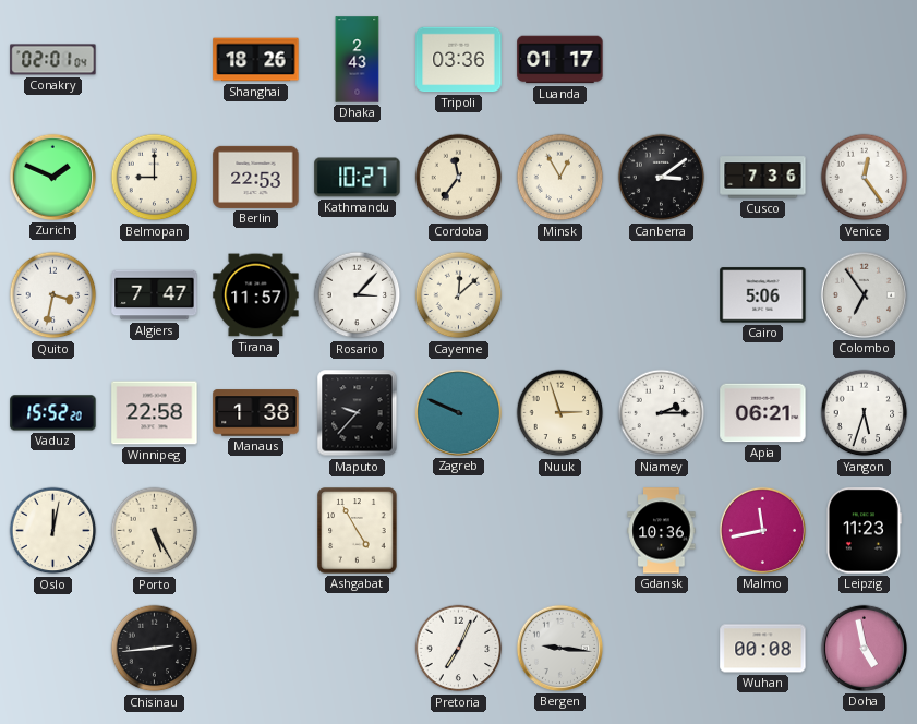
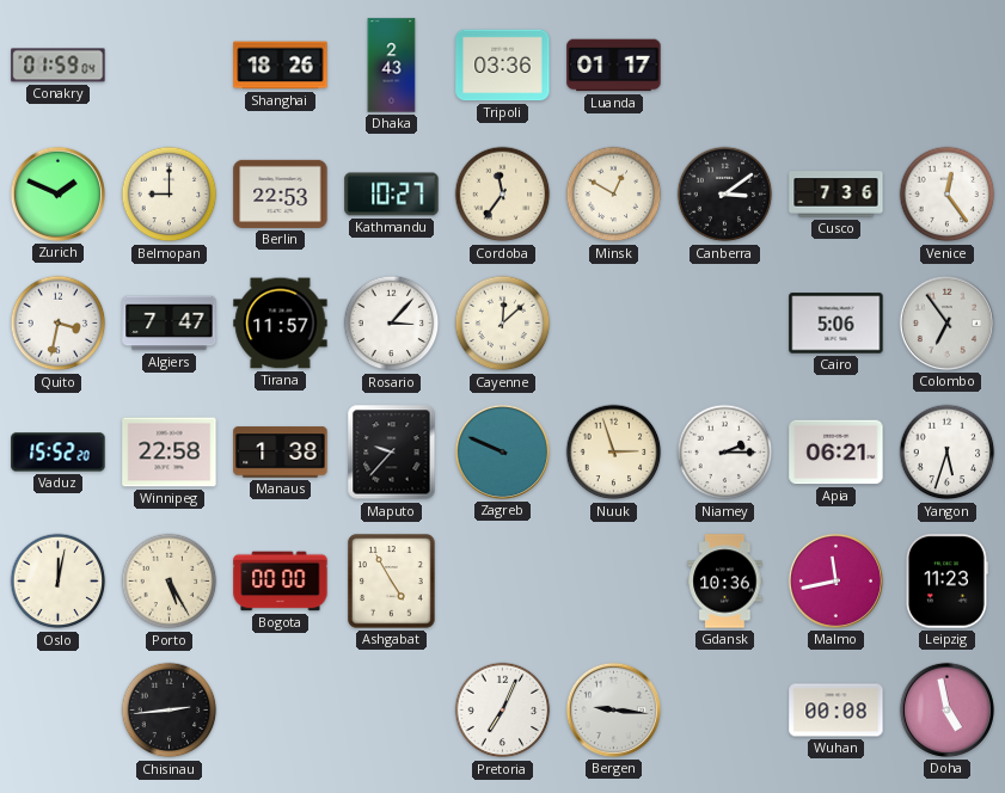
Conakry: 02:01 -> 01:59 (59, 66)
Minsk: 12:55 -> 12:50 (614, 195)
Bogota: none -> 00:00 (281, 582)
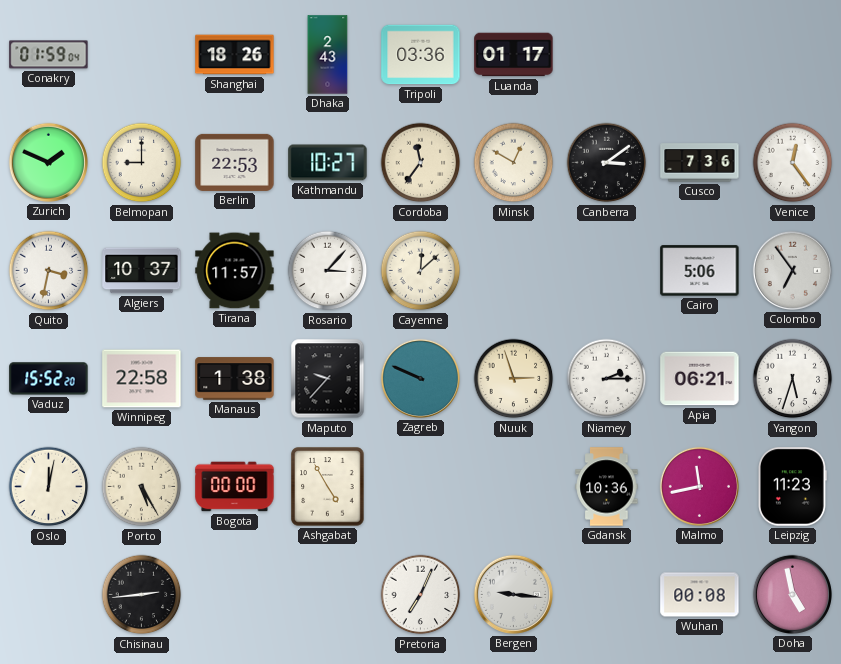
Algiers: 7:47 -> 10:37 (142, 271)
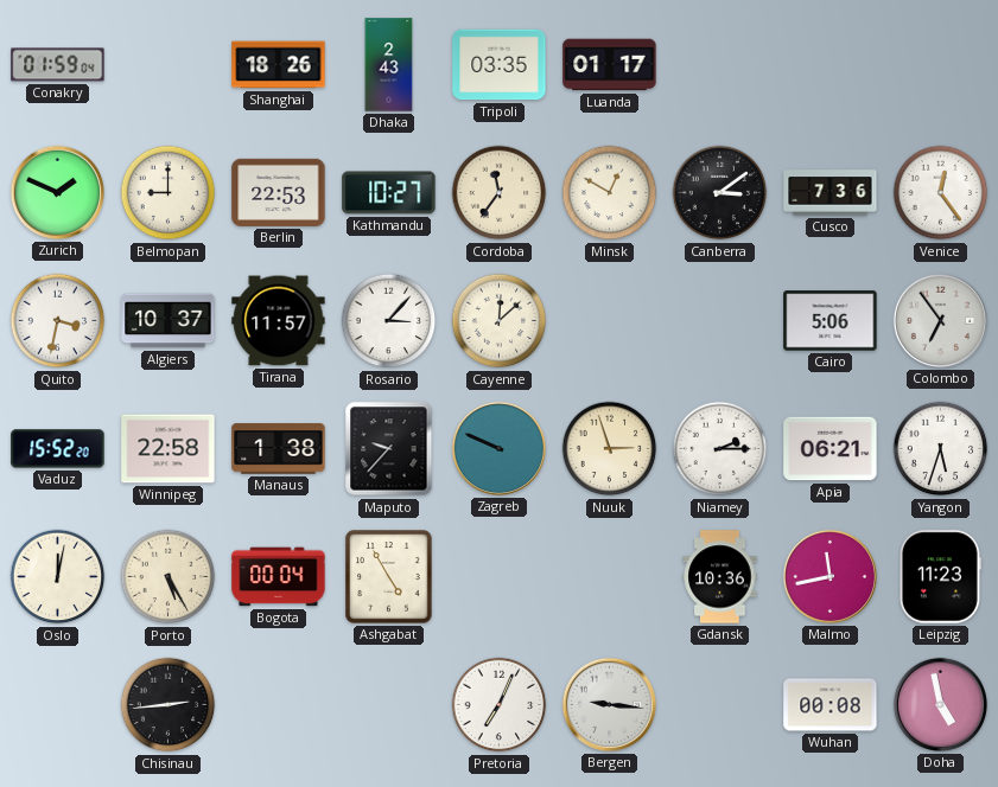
Tripoli: 03:36 -> 03:35 (500, 65)
Bogota: 00:00 -> 00:04 (279, 577)
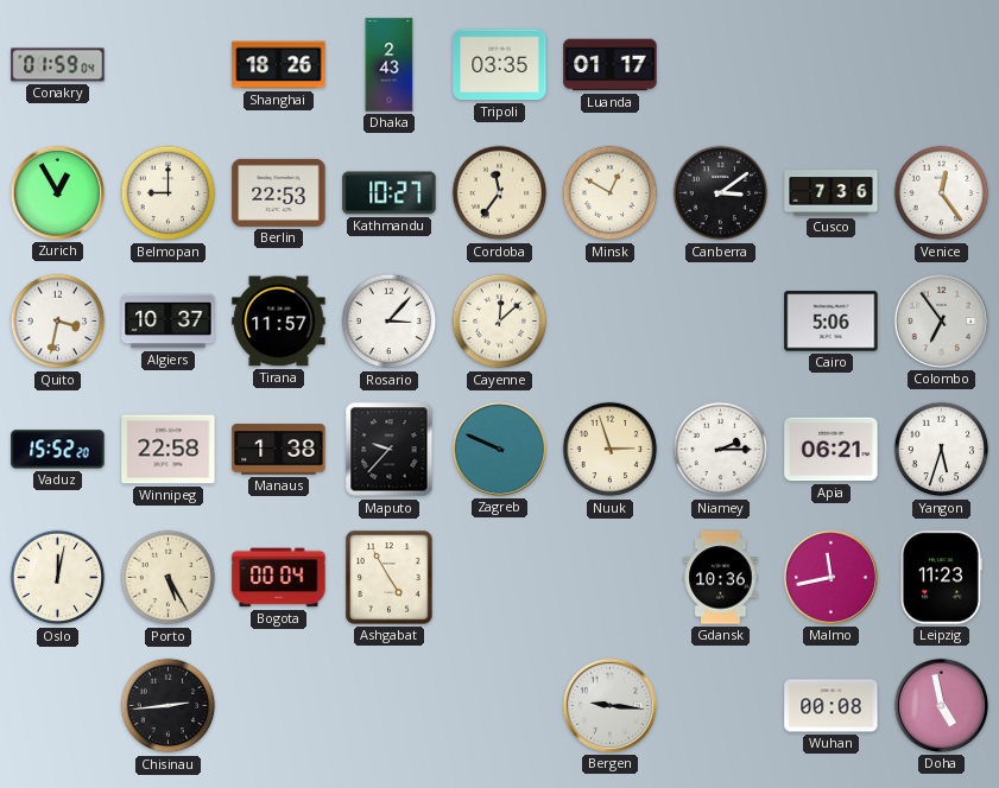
Zurich: 1:49 -> 12:55 (57, 192)
Pretoria: 7:04 -> none (500, 705)
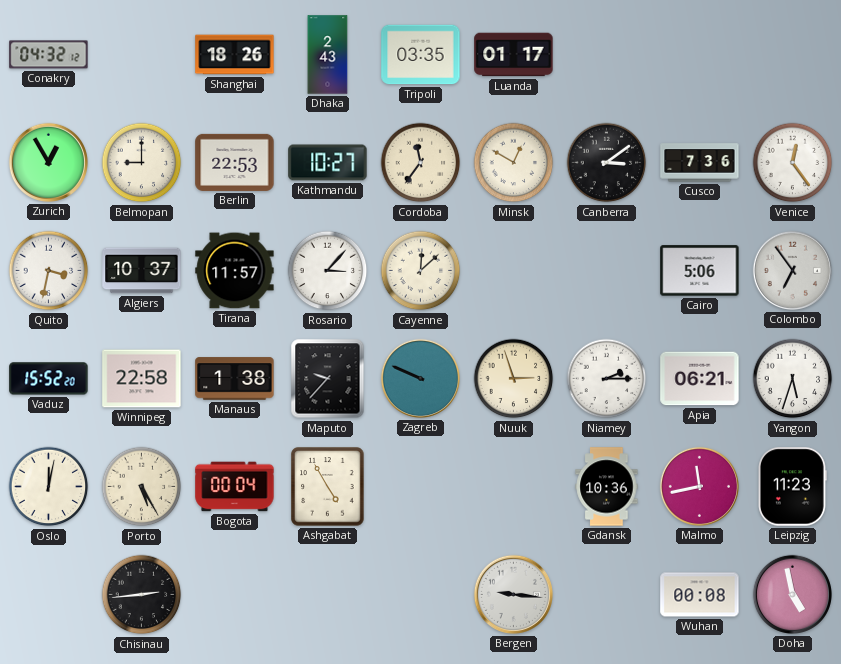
Conakry: 01:59 -> 04:32 (49, 55)
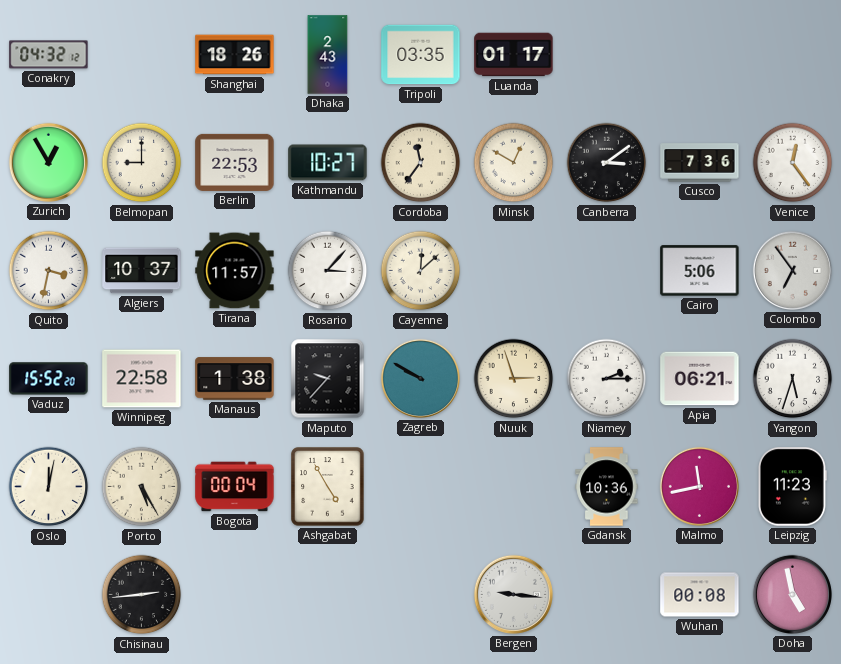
Zagreb: 9:49 -> 9:50 (420, 378)
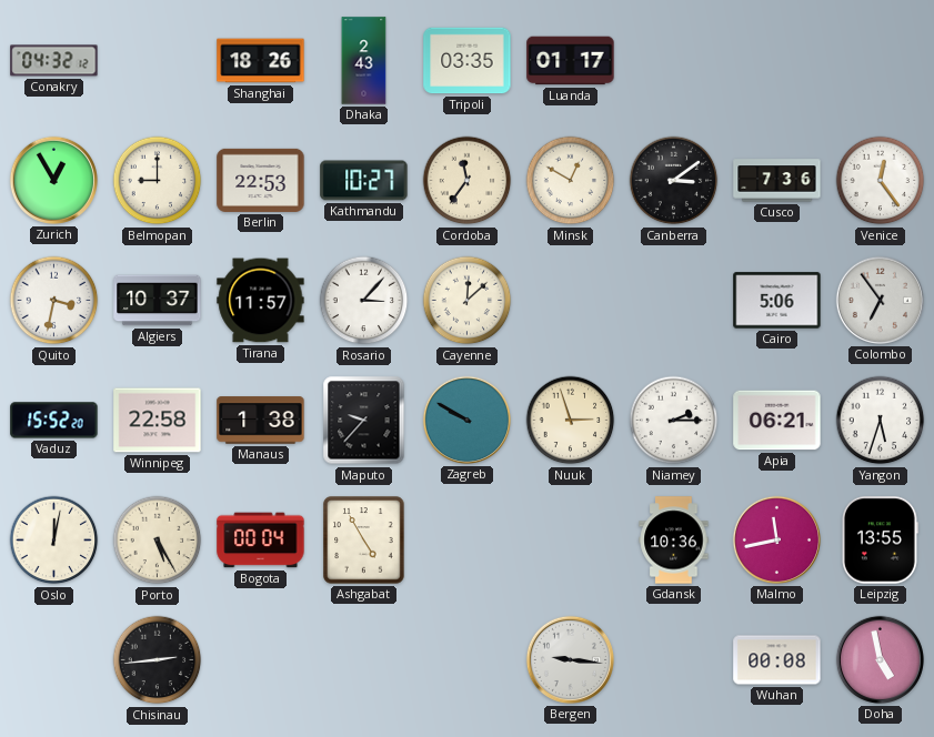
Leipzig: 11:23 -> 13:55 (881, 541)
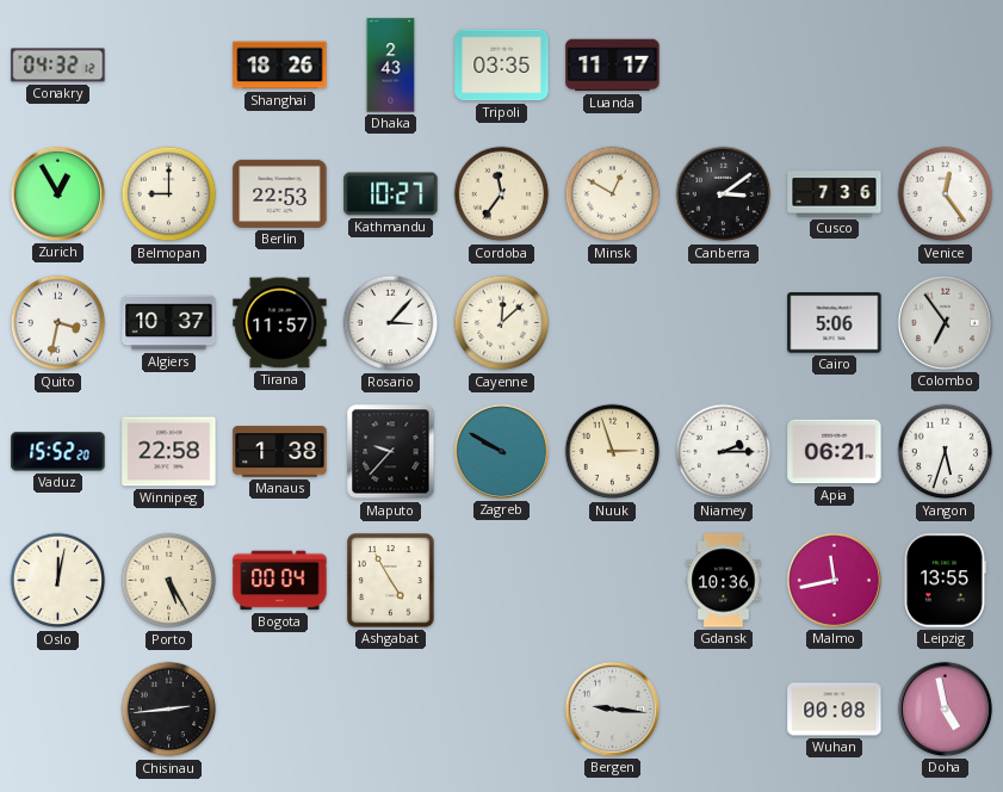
Luanda: 01:17 -> 11:17 (613, 66)
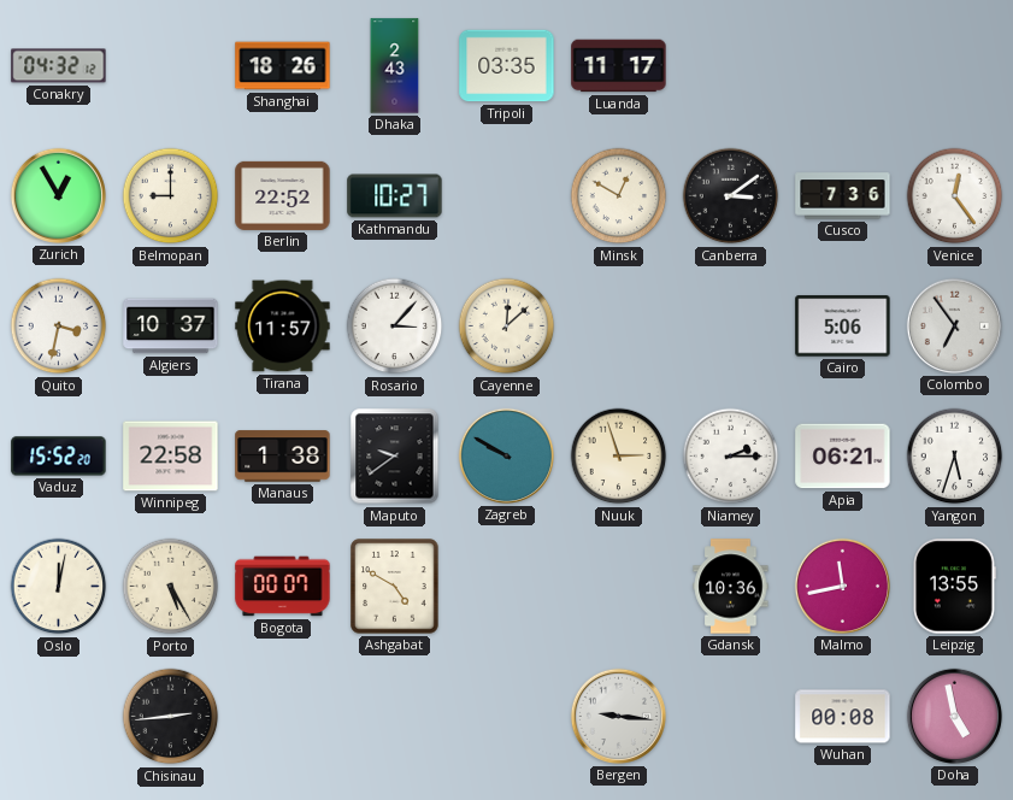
Berlin: 22:53 -> 22:52 (283, 195)
Cordoba: 11:36 -> none (502, 194)
Maputo: 9:37 -> 9:39 (395, 457)
Bogota: 00:04 -> 00:07 (283, 587)
Ashgabat: 4:55 -> 4:50 (395, 587)
